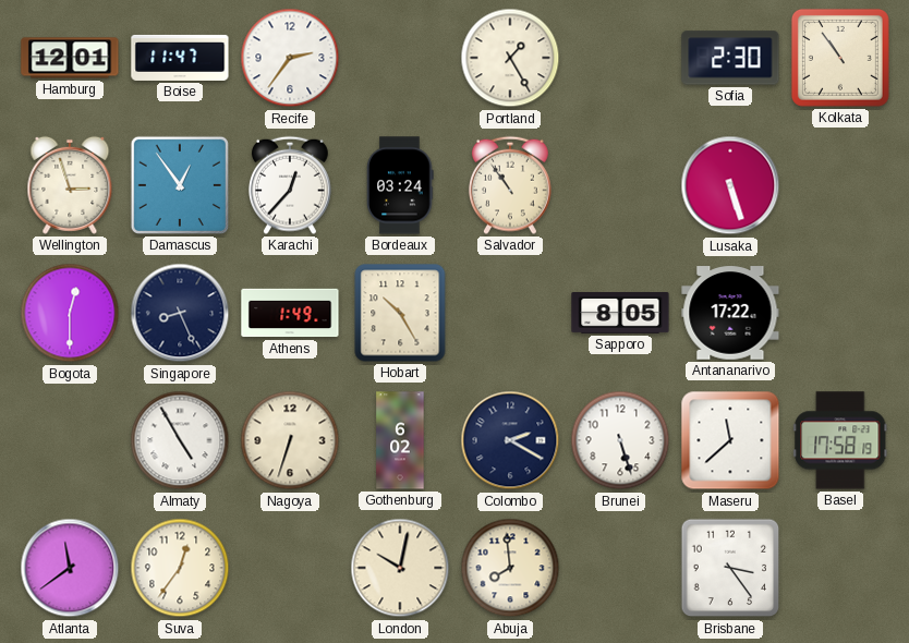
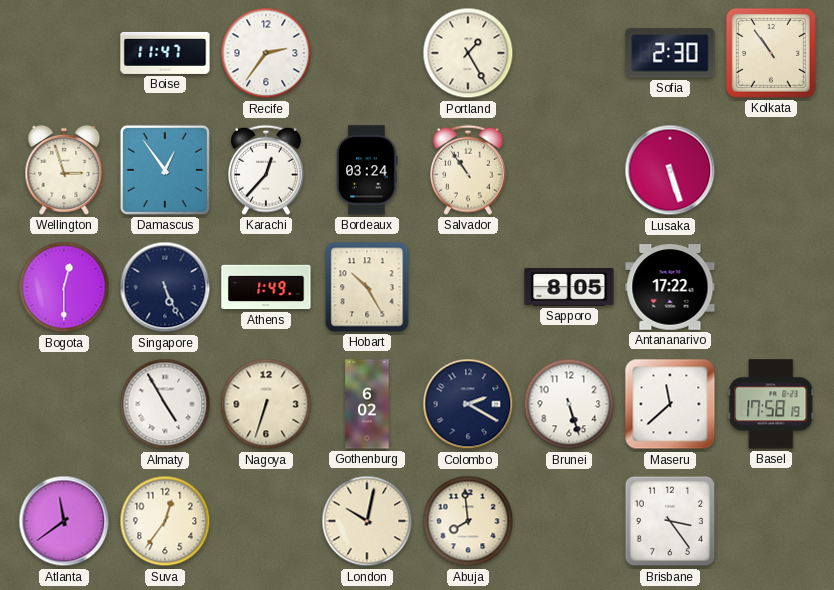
Hamburg: 12:01 -> none (70, 58)
Singapore: 8:26 -> 5:26 (165, 287)
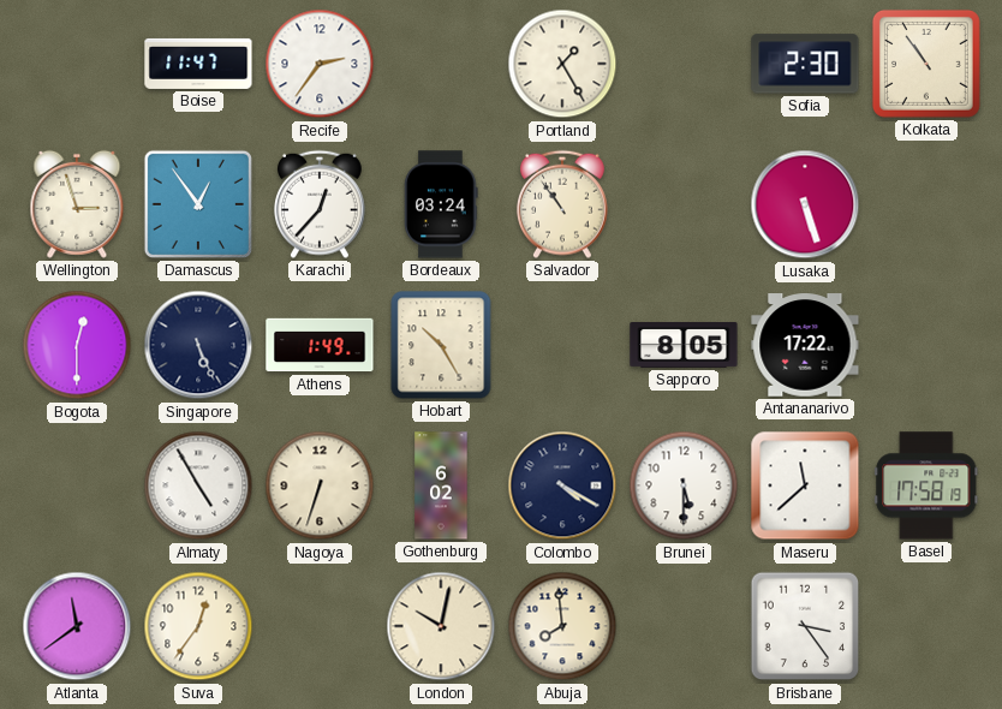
Colombo: 2:20 -> 4:20 (562, 485)
Brunei: 5:27 -> 5:30 (684, 485)
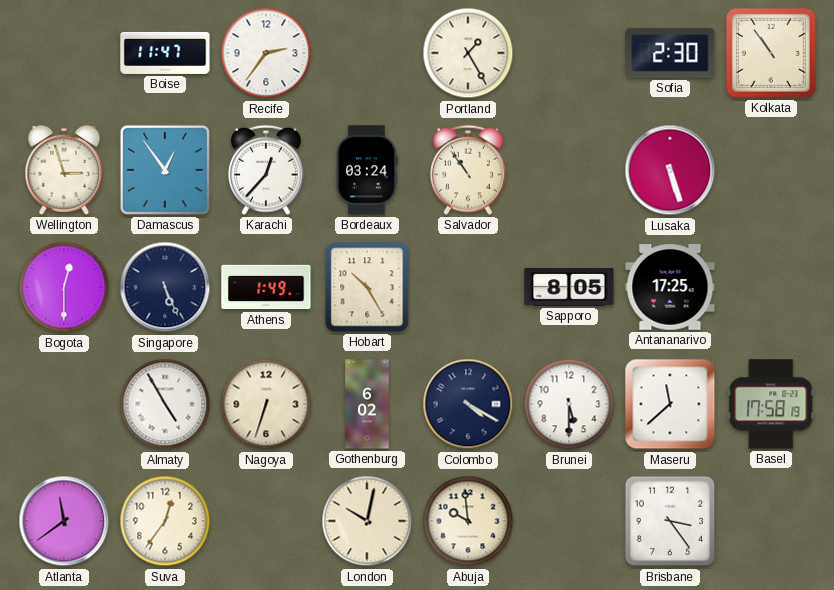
Antananarivo: 17:22 -> 17:25 (670, 287)
Abuja: 7:59 -> 9:59 (468, 521)
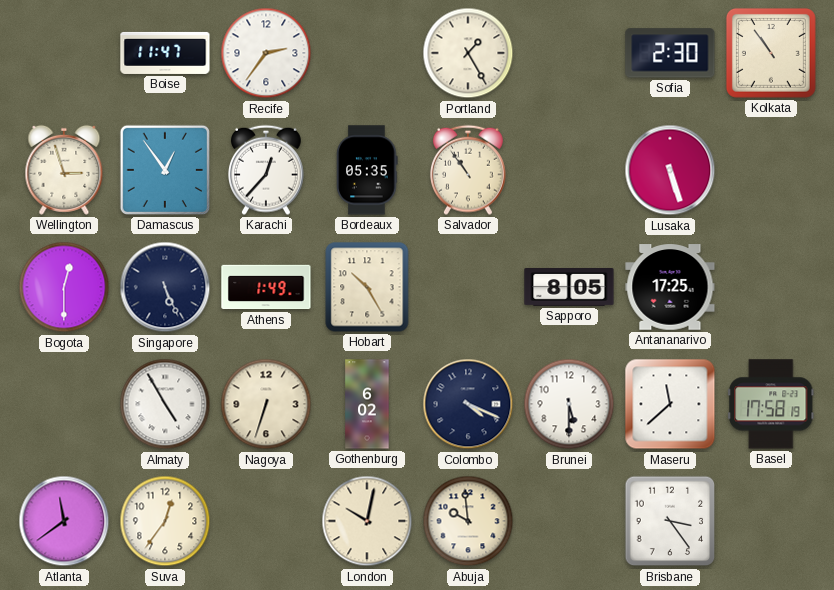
Bordeaux: 03:24 -> 05:35 (367, 170)
Colombo: 4:20 -> 4:19 (468, 404)
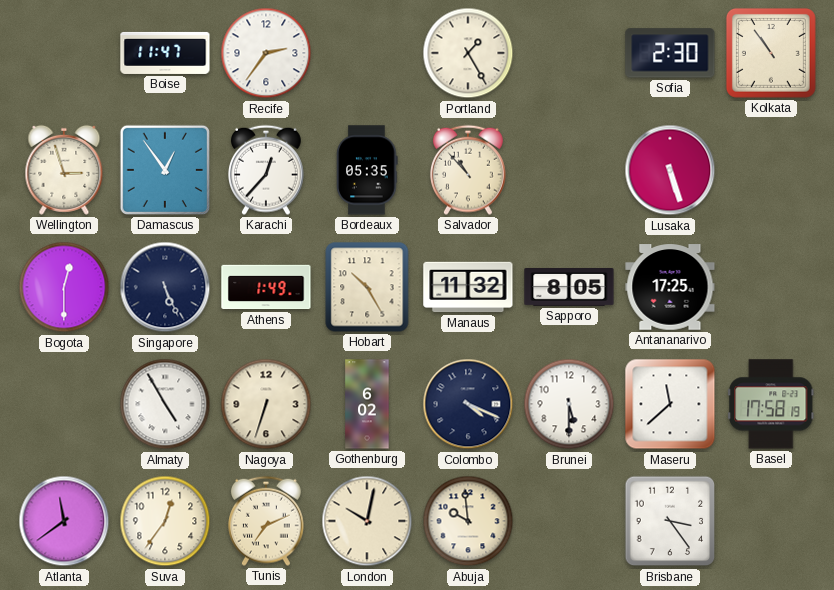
Salvador: 10:54 -> 10:53 (468, 170)
Manaus: none -> 11:32 (468, 287)
Tunis: none -> 7:11 (266, 521)
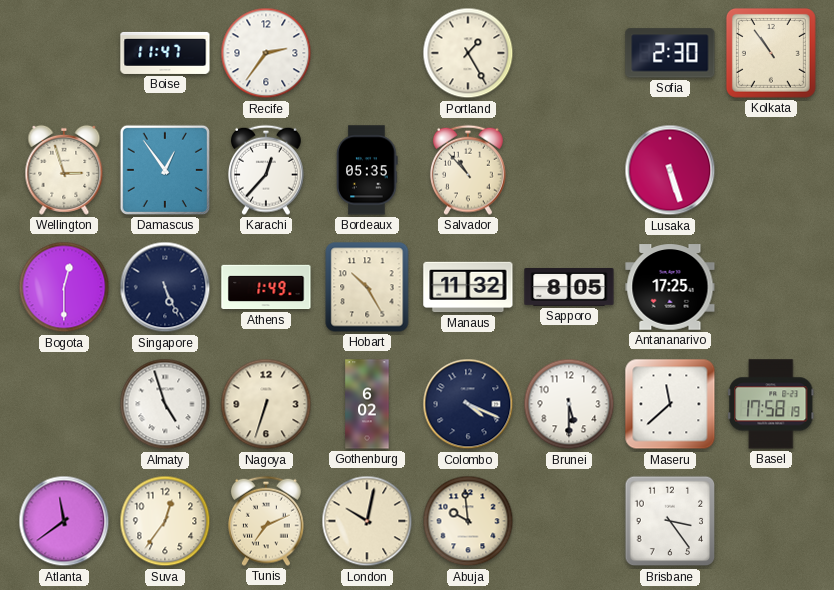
Almaty: 4:55 -> 4:57 (165, 404)
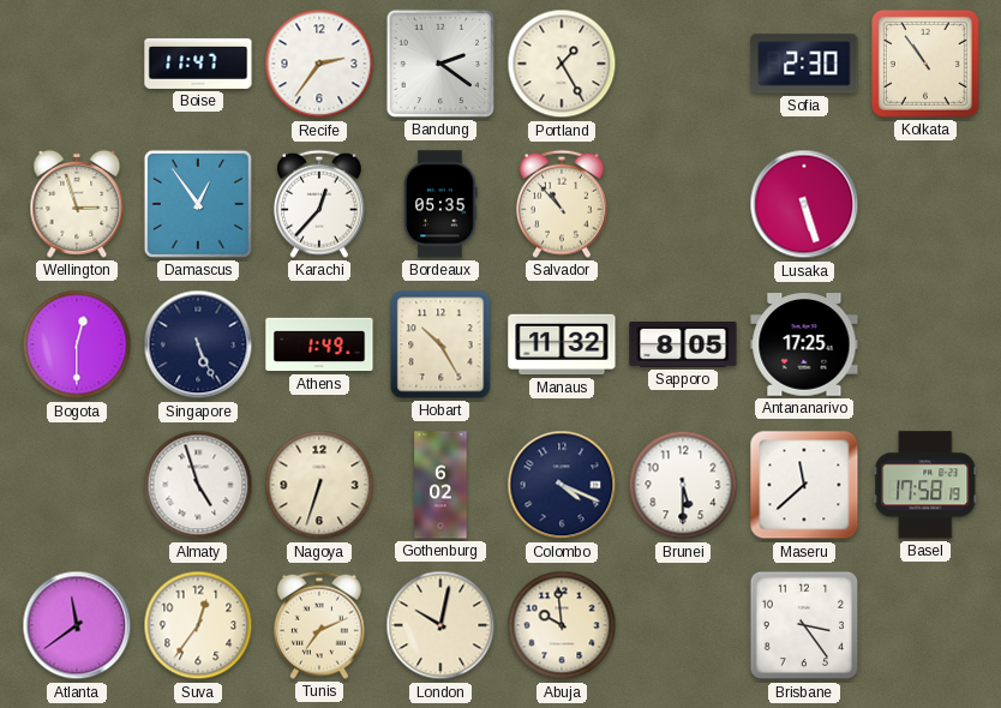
Bandung: none -> 2:21 (440, 64)
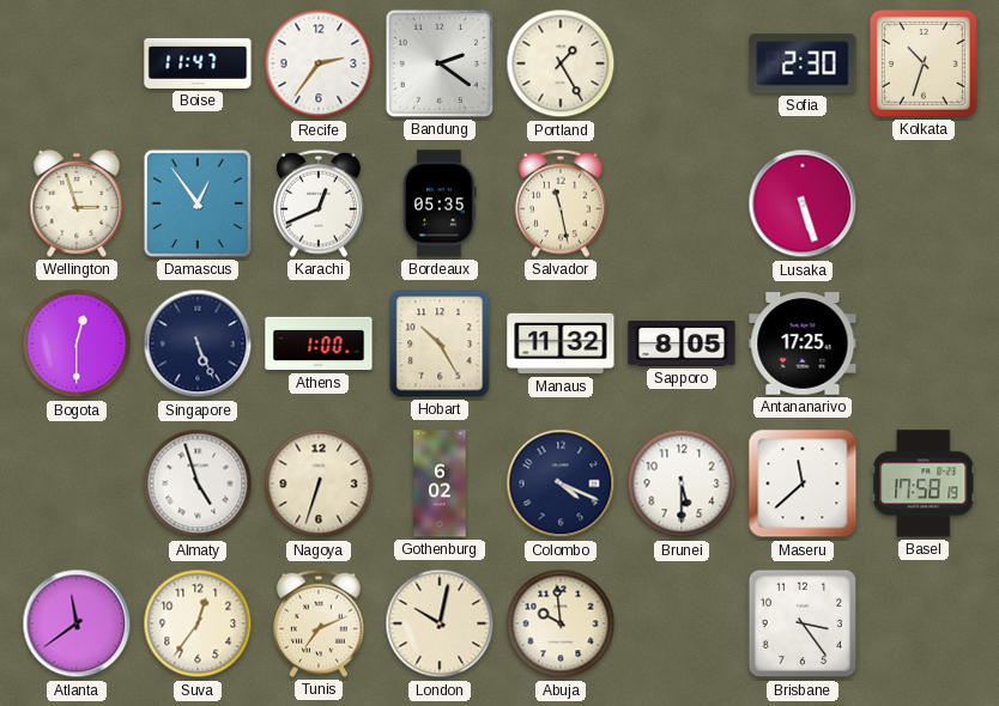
Kolkata: 10:54 -> 10:33 (924, 63)
Karachi: 12:37 -> 12:41 (319, 203)
Salvador: 10:53 -> 11:28 (561, 203)
Athens: 1:49 -> 1:00 (319, 343)
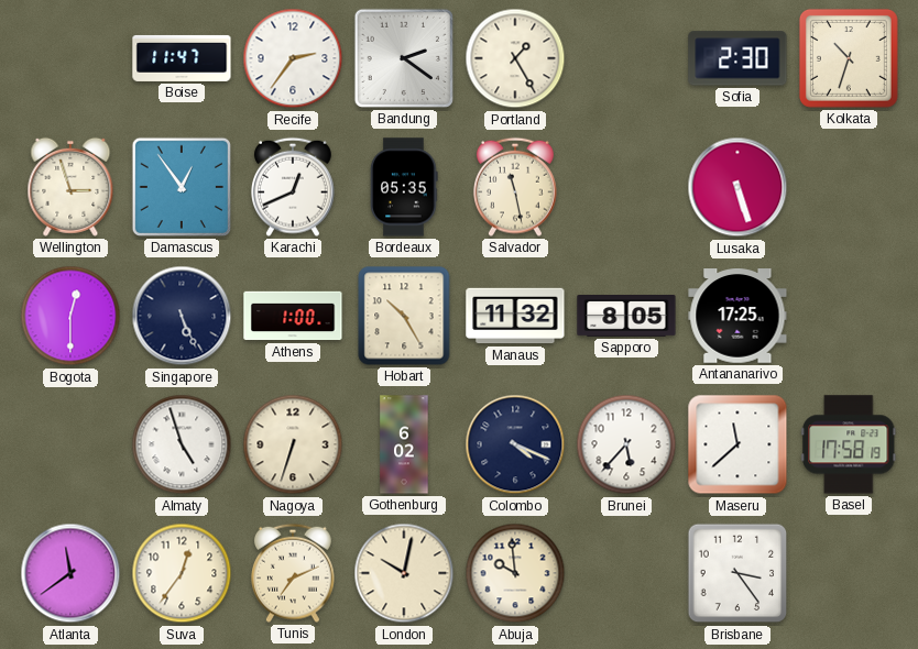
Brunei: 5:30 -> 5:37 (626, 444)
